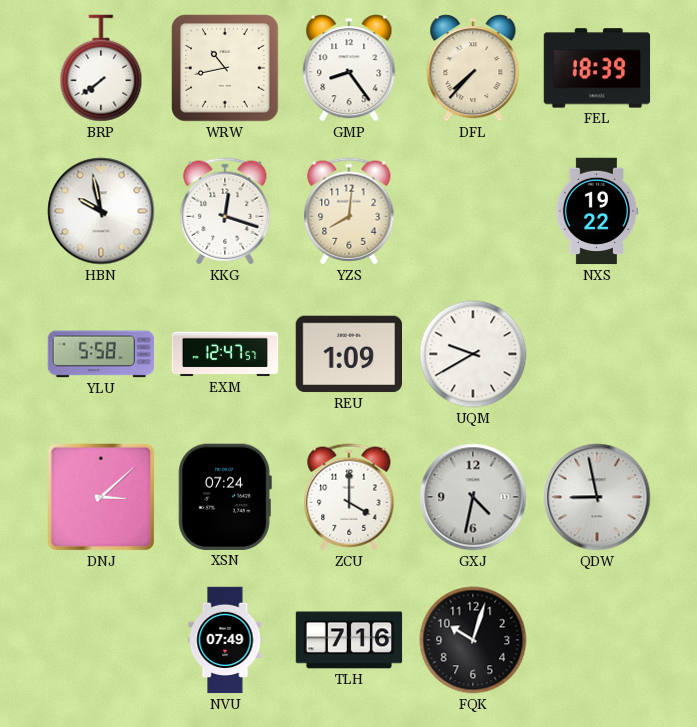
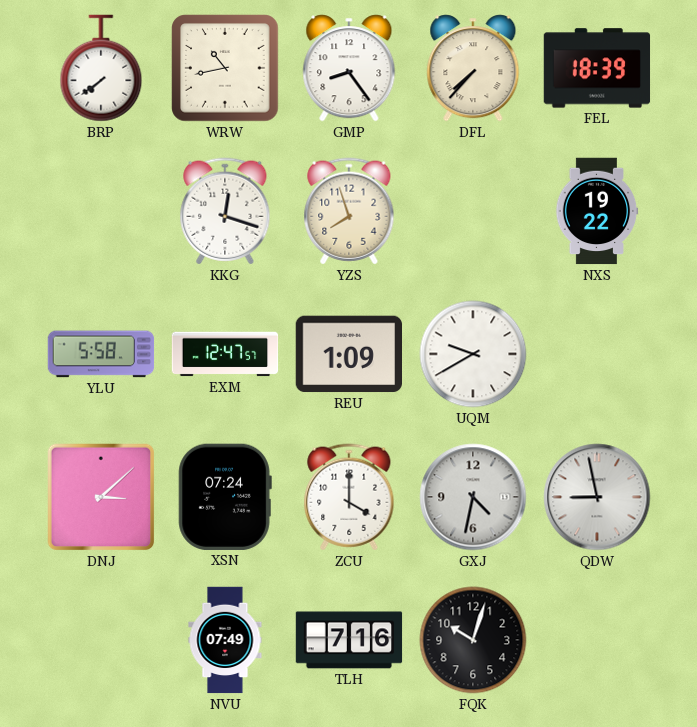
HBN: 9:58 -> none (101, 211)
YZS: 8:01 -> 7:57 (349, 211)
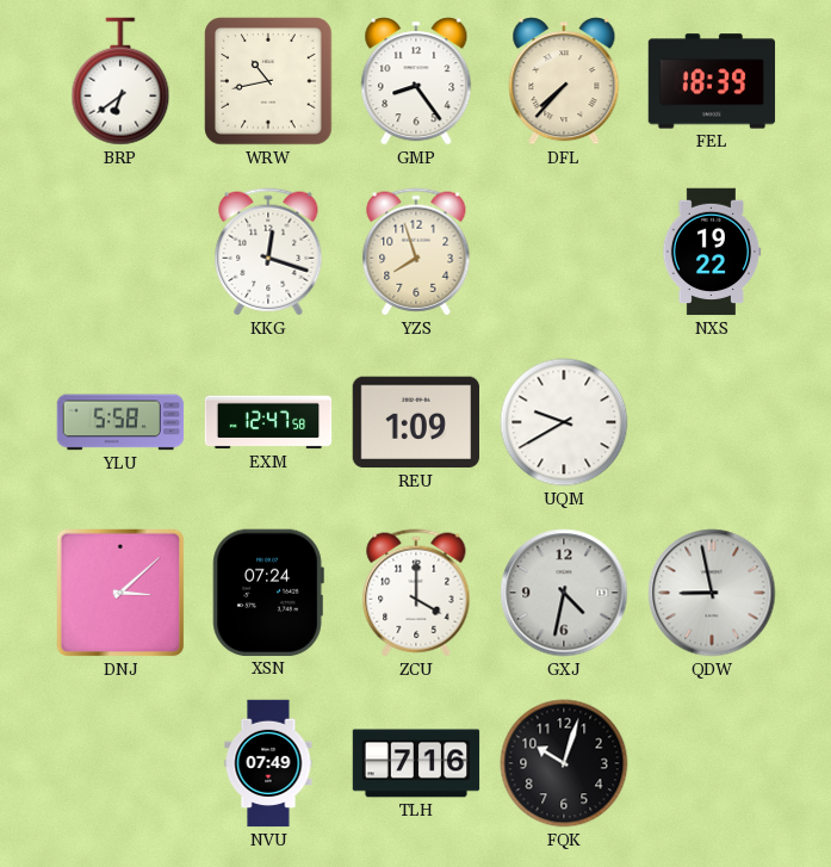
BRP: 7:39 -> 6:39 (120, 81)
EXM: 12:47:57 -> 12:47:58 (268, 422)
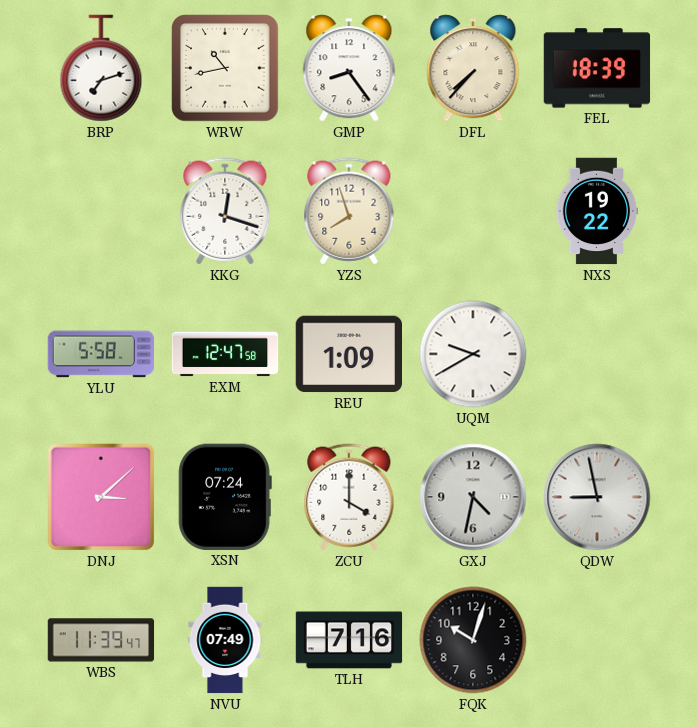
BRP: 6:39 -> 7:12 (101, 68)
WBS: none -> 11:39 (101, 640)
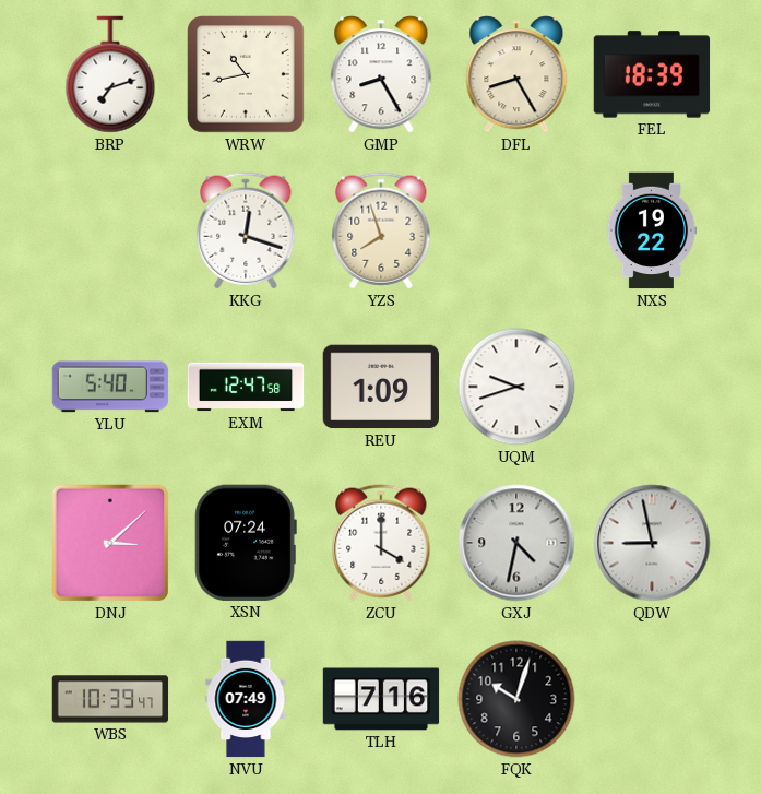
GMP: 8:24 -> 8:25 (381, 74)
DFL: 7:37 -> 8:25 (516, 74)
YLU: 5:58 -> 5:40 (110, 387)
UQM: 9:40 -> 9:42 (516, 387)
WBS: 11:39 -> 10:39 (110, 699)
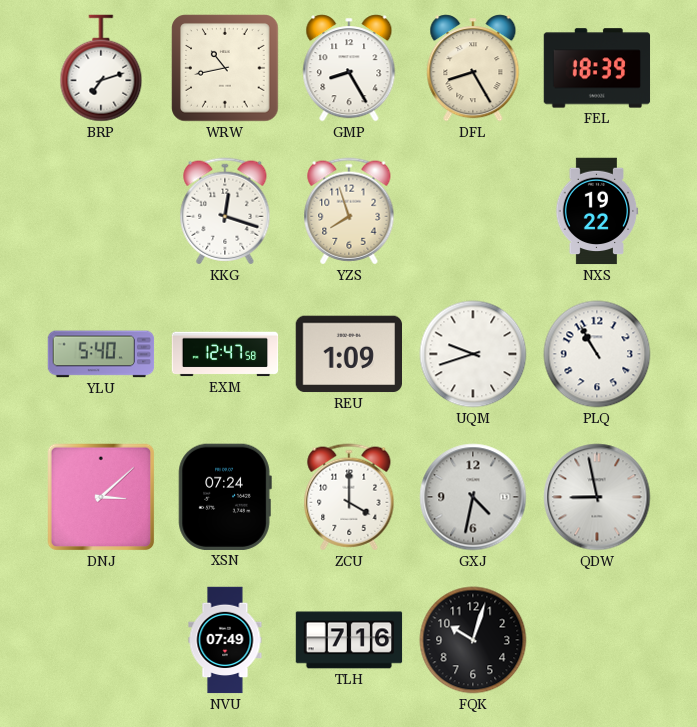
PLQ: none -> 10:55 (597, 354)
WBS: 10:39 -> none (110, 699)
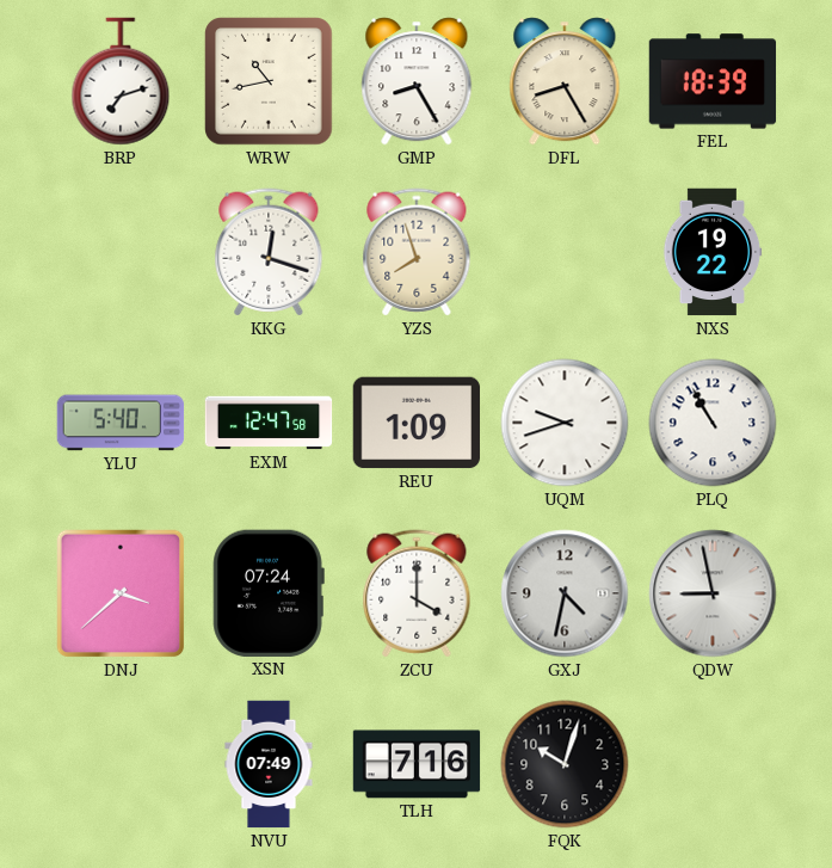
DNJ: 3:08 -> 3:38 (121, 593)
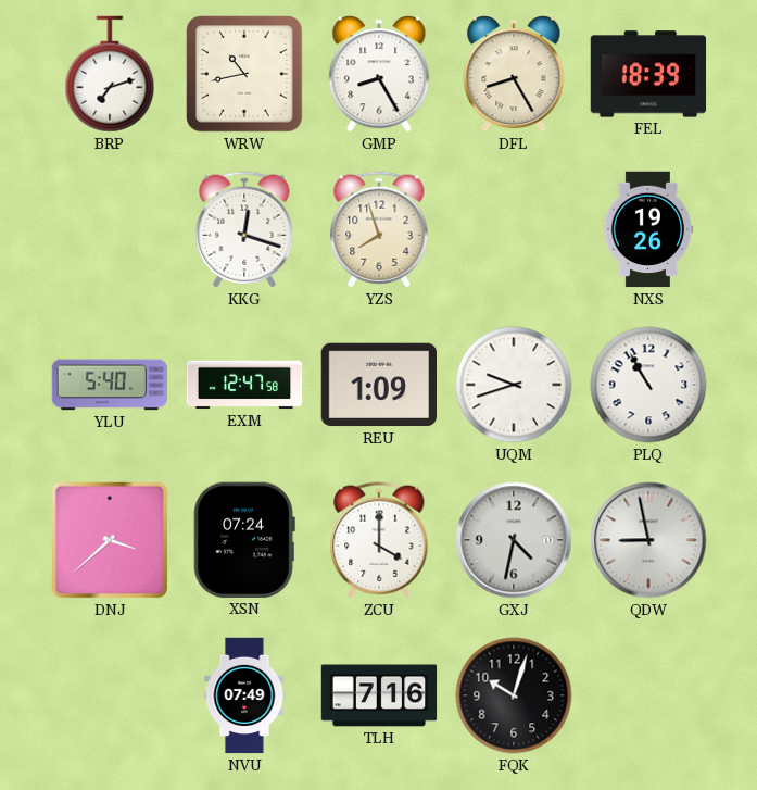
NXS: 19:22 -> 19:26 (648, 229)
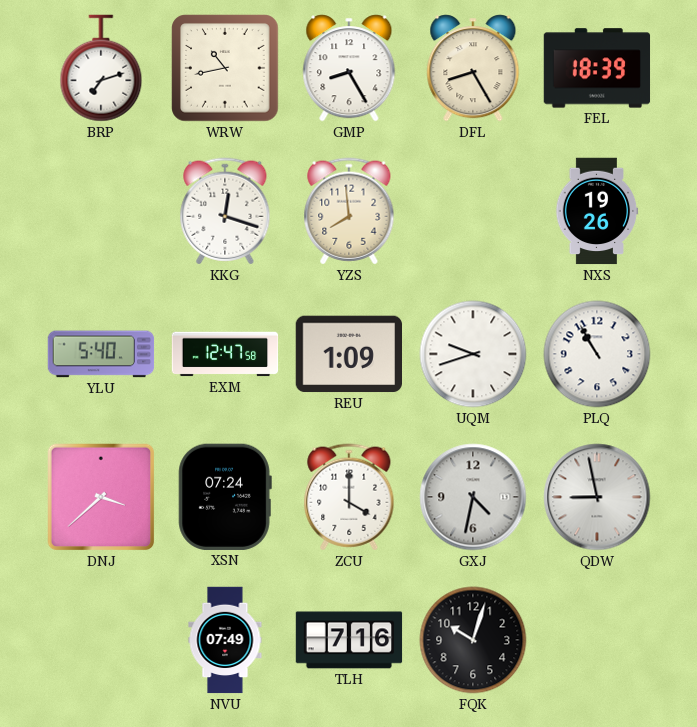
YZS: 7:57 -> 7:59 (349, 211)
